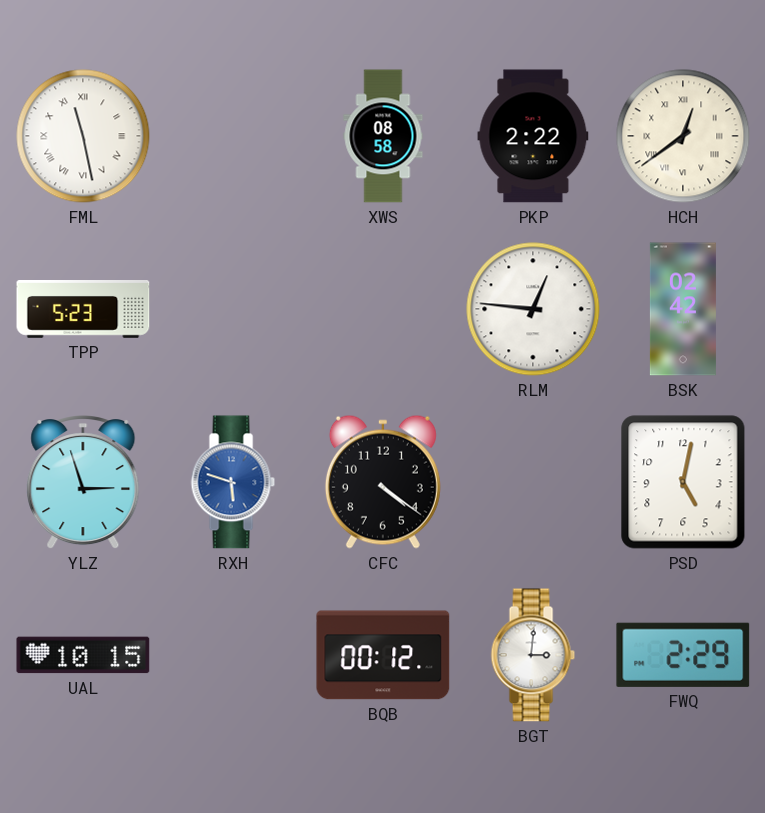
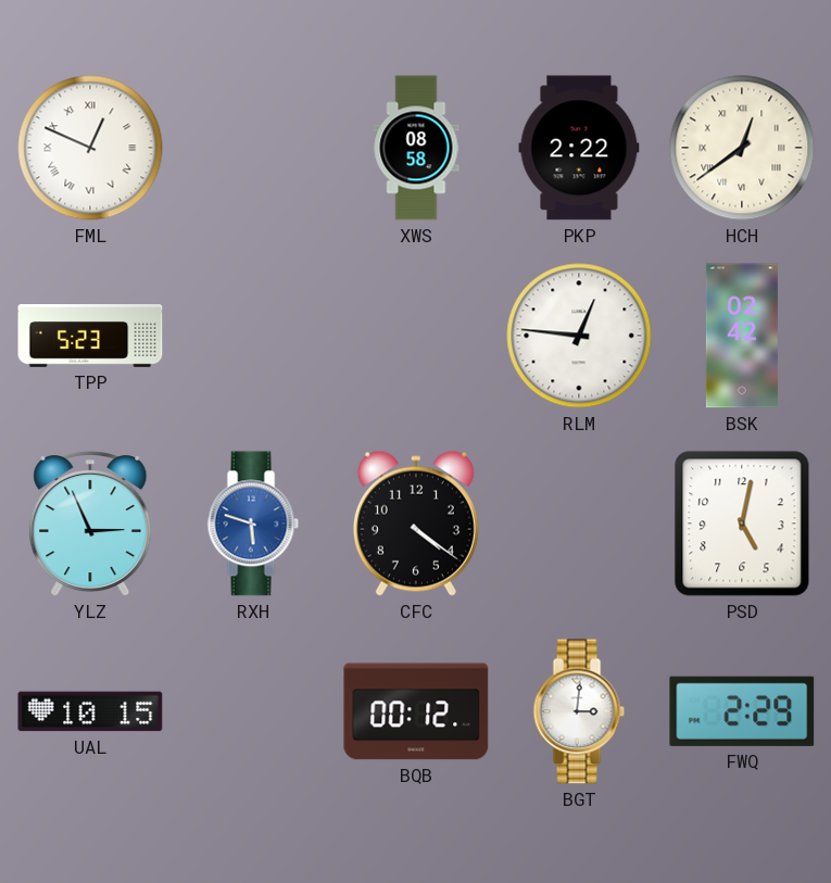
FML: 11:28 -> 12:49 (90, 148)
YLZ: 2:57 -> 2:56 (90, 525)
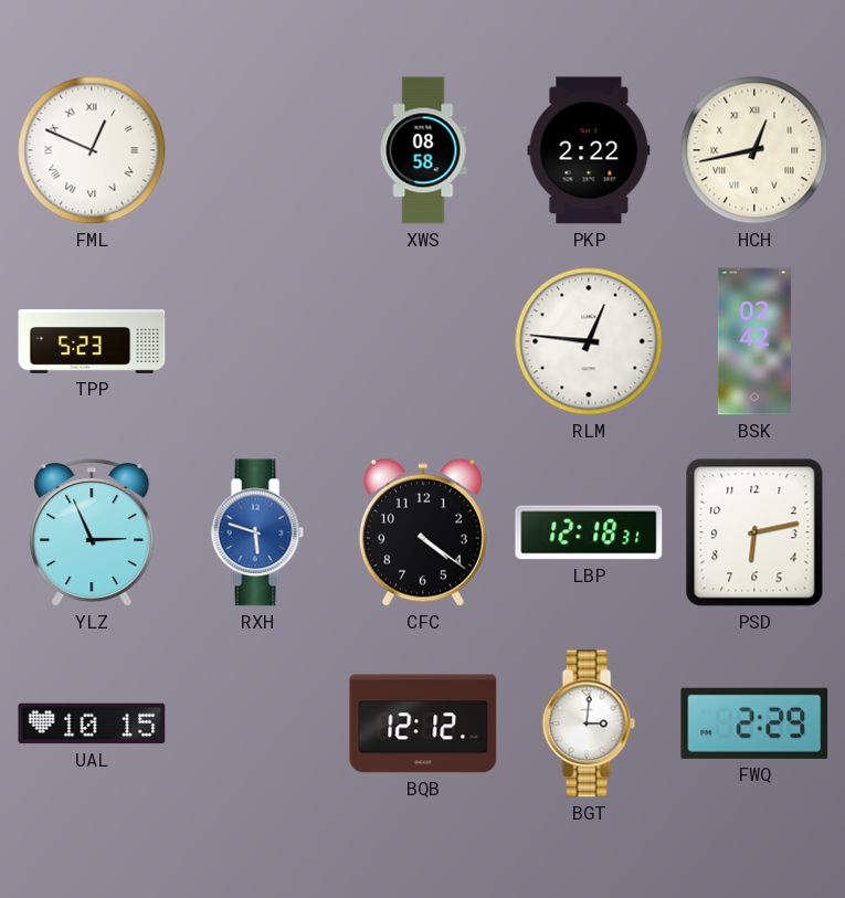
HCH: 12:39 -> 12:43 (754, 150)
LBP: none -> 12:18 (589, 532)
PSD: 5:02 -> 6:13 (754, 532)
BQB: 00:12 -> 12:12 (423, 723)
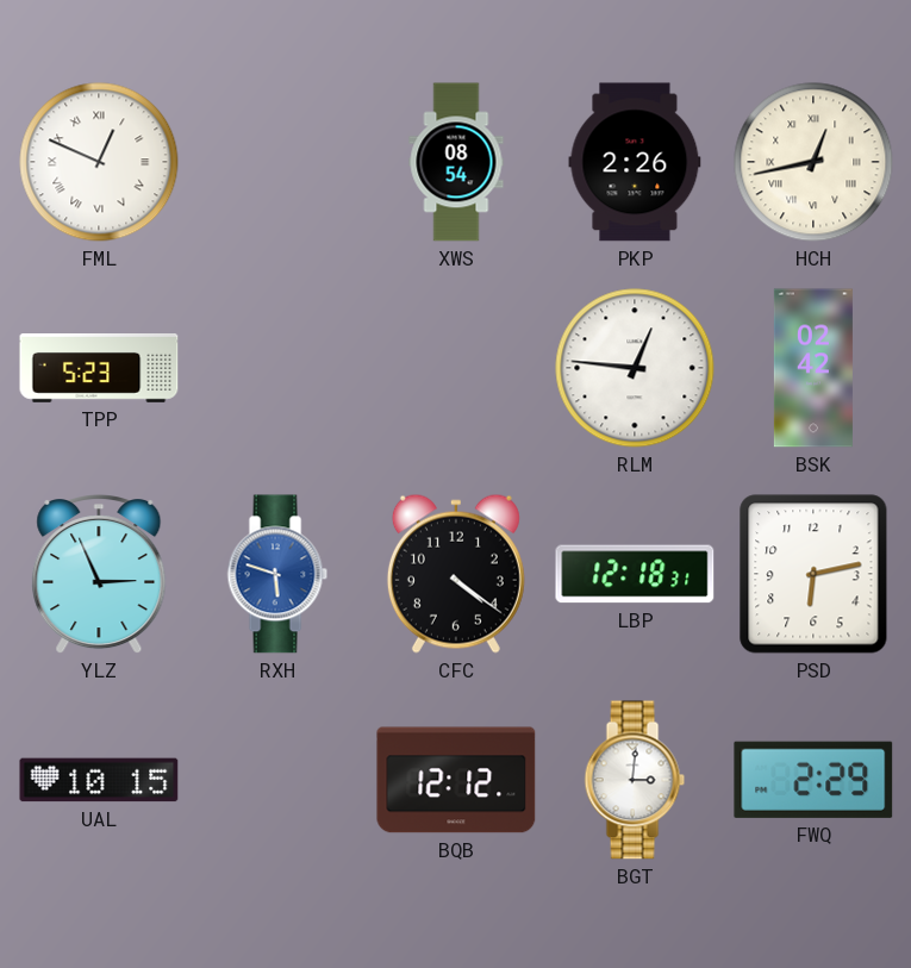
XWS: 08:58 -> 08:54 (456, 162)
PKP: 2:22 -> 2:26 (635, 162)
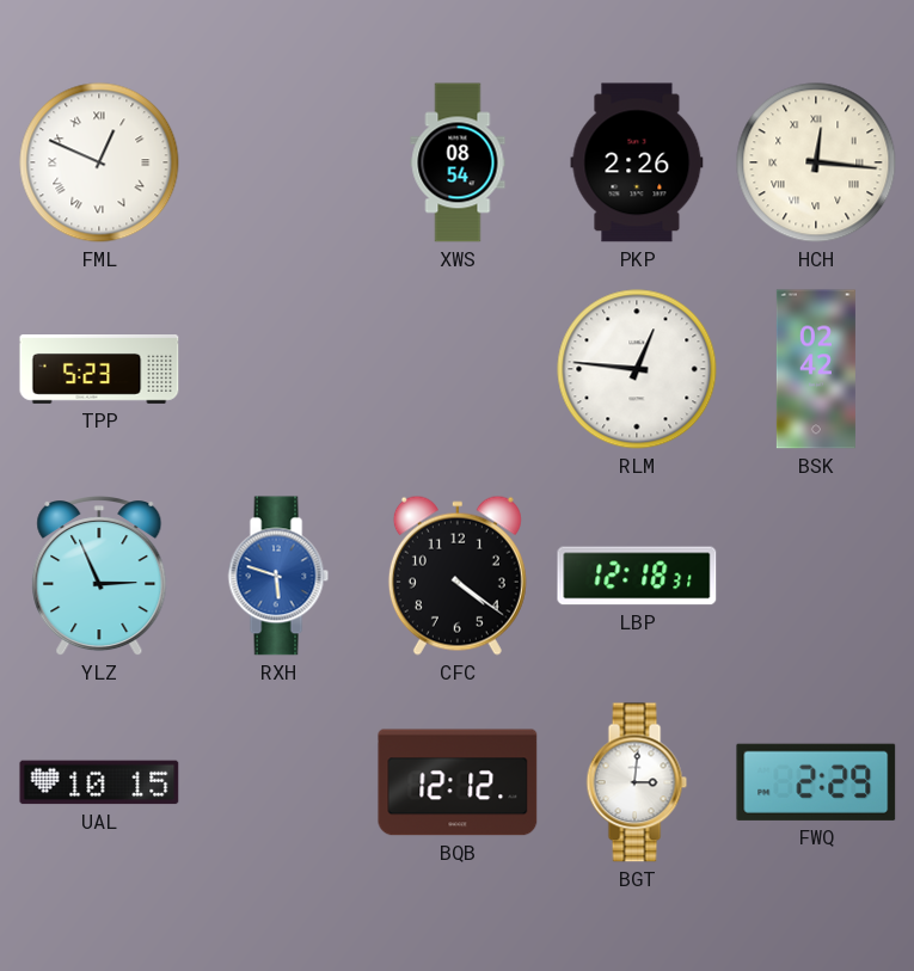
HCH: 12:43 -> 12:16 (816, 162)
PSD: 6:13 -> none (813, 574)
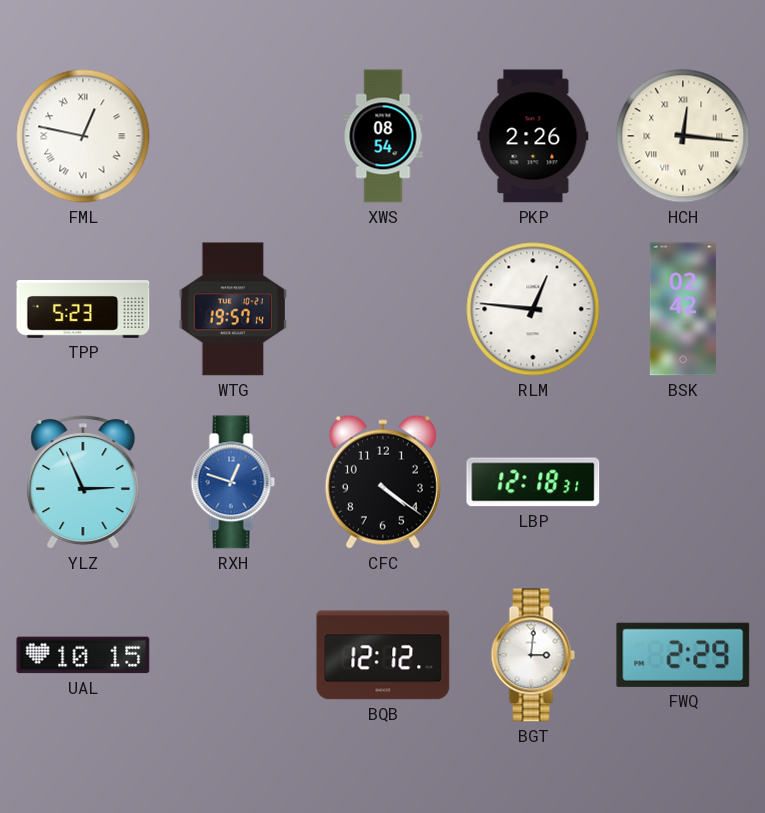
FML: 12:49 -> 12:47 (83, 136)
WTG: none -> 19:57 (233, 309)
RXH: 5:48 -> 12:48 (233, 482)
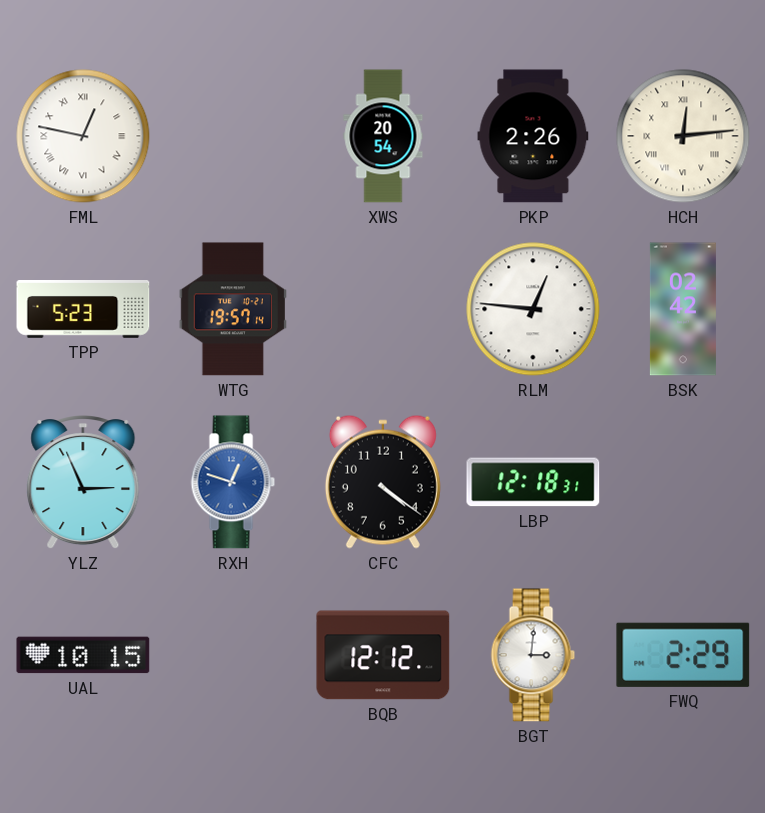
XWS: 08:54 -> 20:54 (383, 136)
HCH: 12:16 -> 12:14 (683, 136)
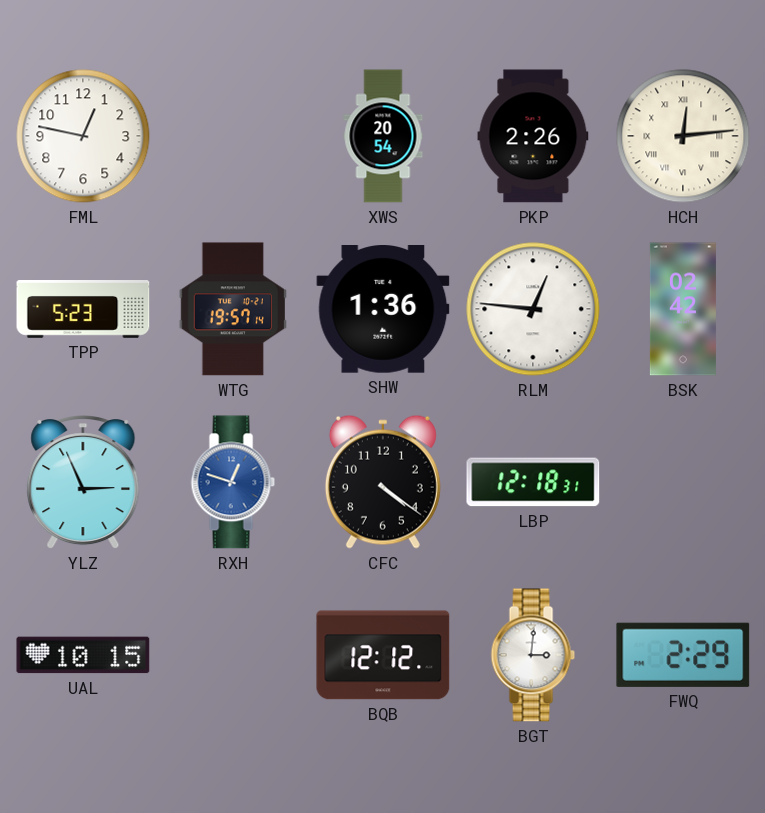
FML numerals: Roman -> Arabic (83, 136)
SHW: none -> 1:36 (383, 310)
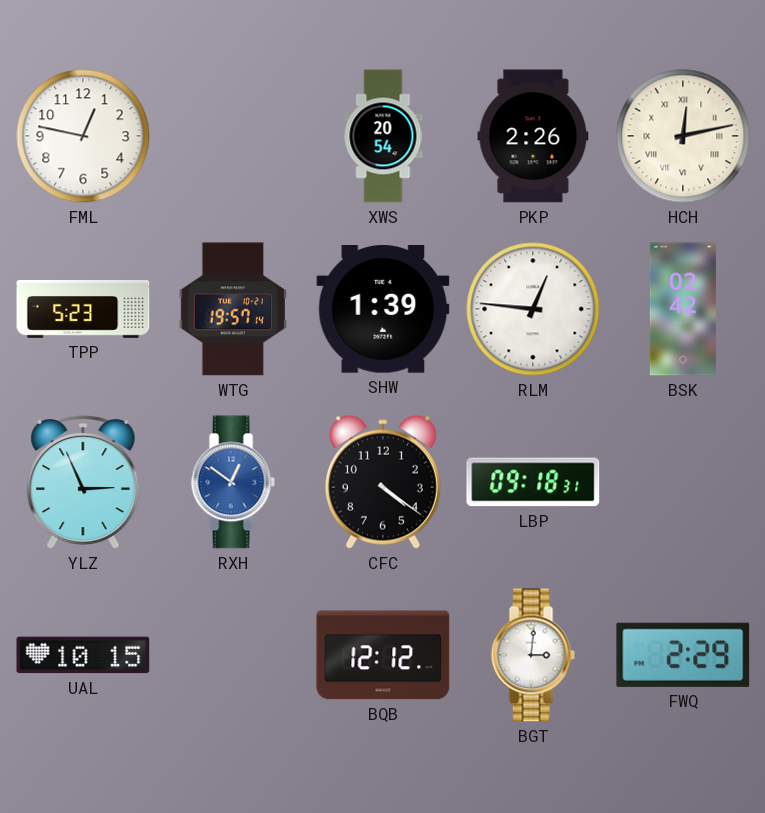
HCH: 12:14 -> 12:13 (683, 136)
SHW: 1:36 -> 1:39 (383, 310)
RXH: 12:48 -> 12:51 (233, 482)
LBP: 12:18 -> 09:18 (533, 482)
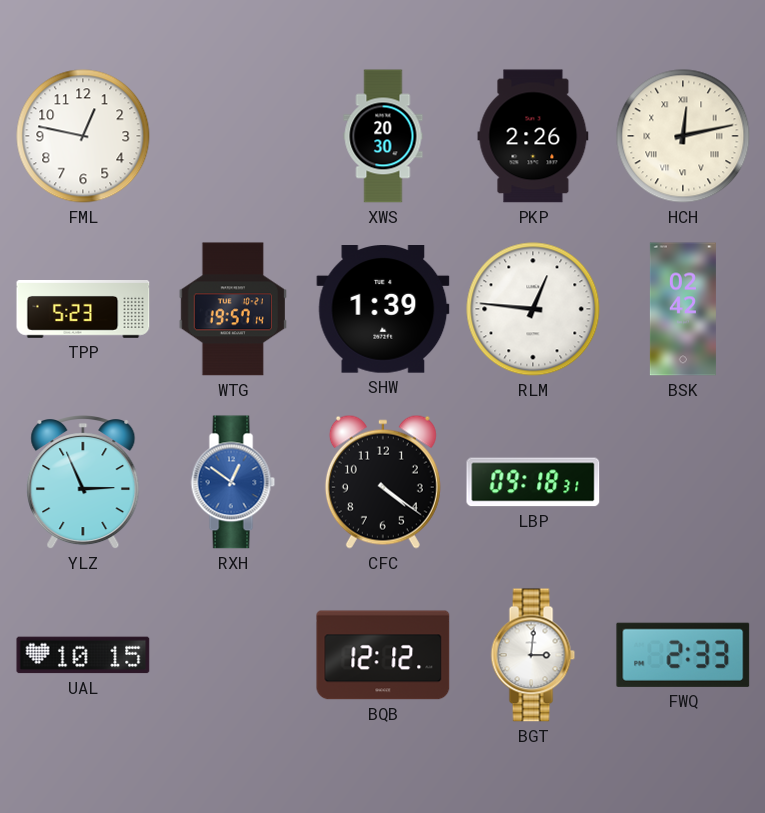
XWS: 20:54 -> 20:30 (383, 136)
FWQ: 2:29 -> 2:33 (683, 655)
